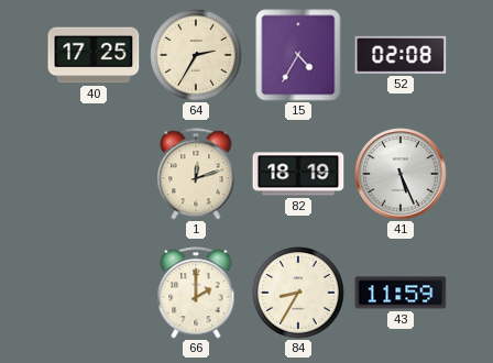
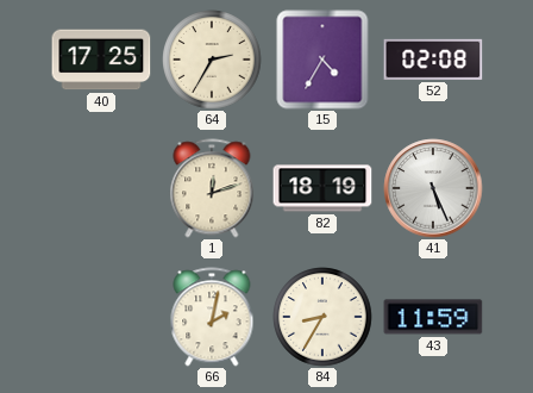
66: 2:00 -> 2:02 (212, 317)
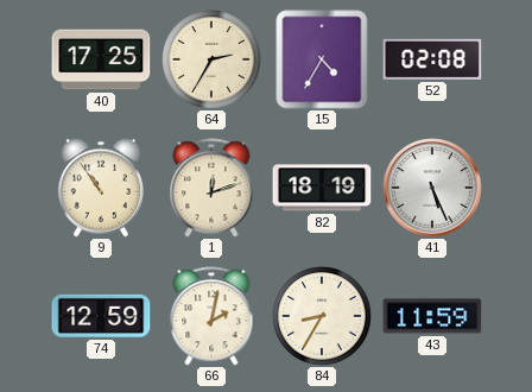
9: none -> 10:54 (101, 188)
74: none -> 12:59 (101, 316)
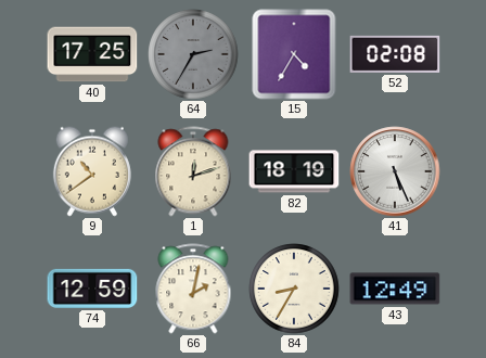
64 dial: cream -> grey (193, 54)
9: 10:54 -> 10:39 (92, 171)
43: 11:59 -> 12:49 (395, 289)
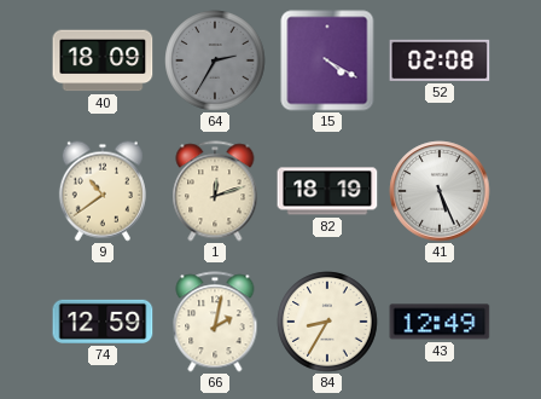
40: 17:25 -> 18:09 (103, 60)
15: 4:35 -> 4:20 (327, 60)
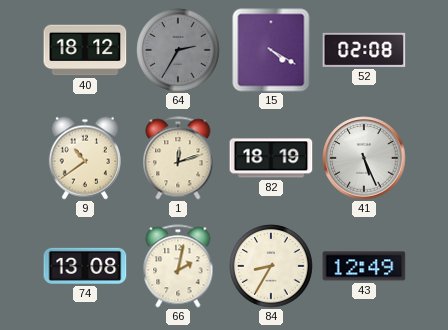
40: 18:09 -> 18:12 (85, 50)
74: 12:59 -> 13:08 (85, 266)
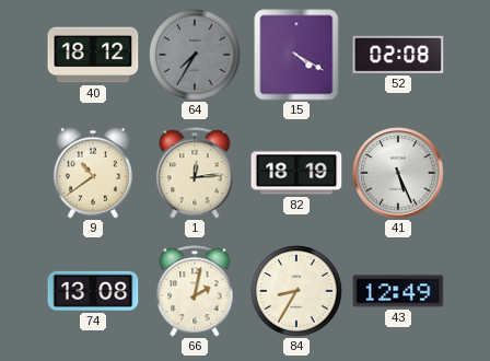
64: 2:35 -> 7:35 (195, 55)
1: 12:12 -> 12:14 (195, 173)
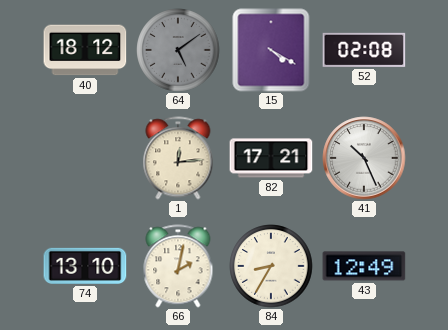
64: 7:35 -> 5:09 (178, 50)
9: 10:39 -> none (93, 173)
82: 18:19 -> 17:21 (271, 158)
41: 5:26 -> 10:26 (364, 158)
74: 13:08 -> 13:10 (85, 266)
